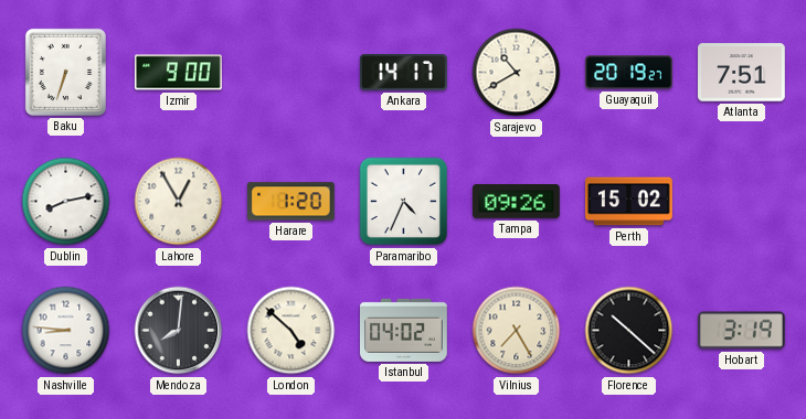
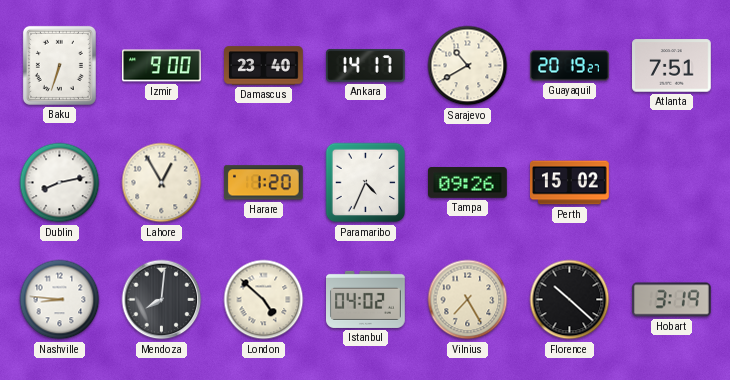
Damascus: none -> 23:40 (264, 66)
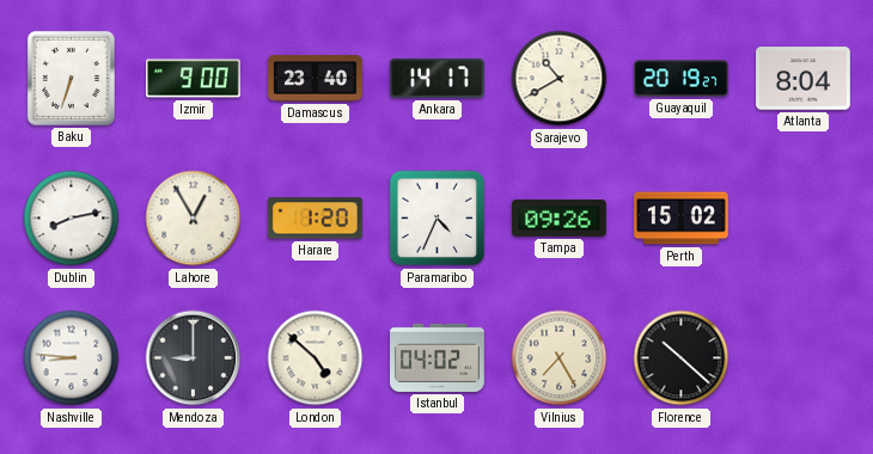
Atlanta: 7:51 -> 8:04 (804, 79)
Mendoza: 8:01 -> 9:00 (194, 358)
Hobart: 3:19 -> none (672, 300)
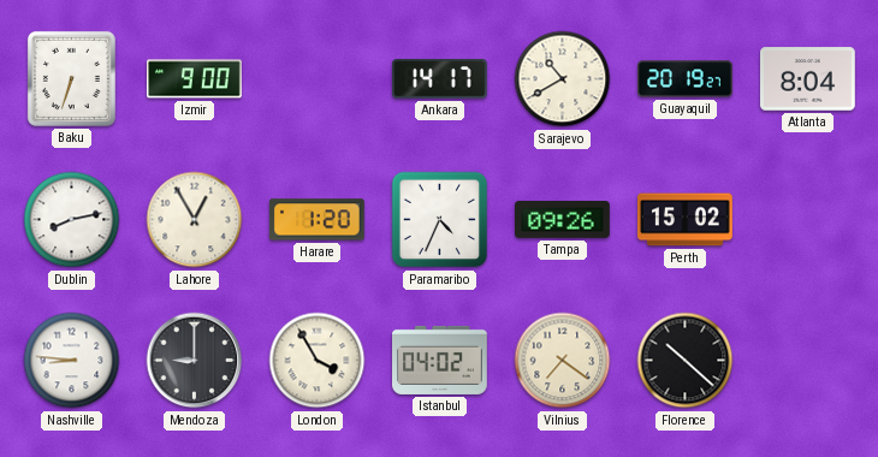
Damascus: 23:40 -> none (316, 79)
London: 4:52 -> 3:55 (318, 361)
Vilnius: 7:25 -> 7:21 (563, 361)
